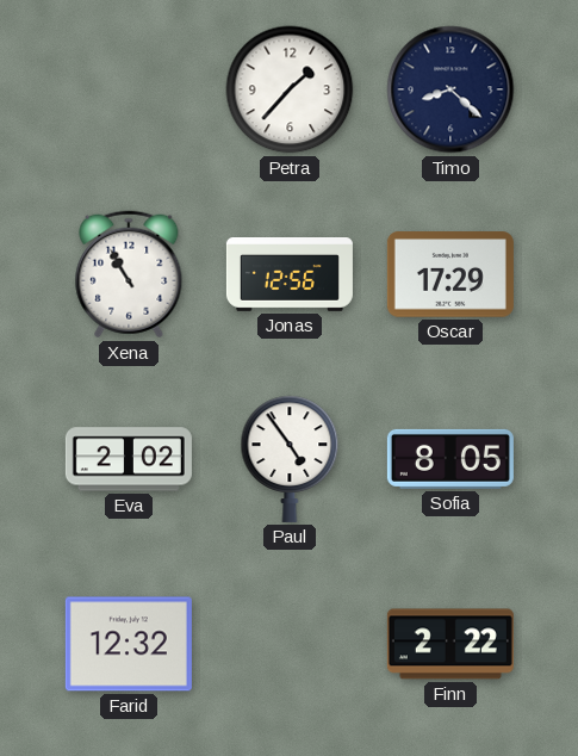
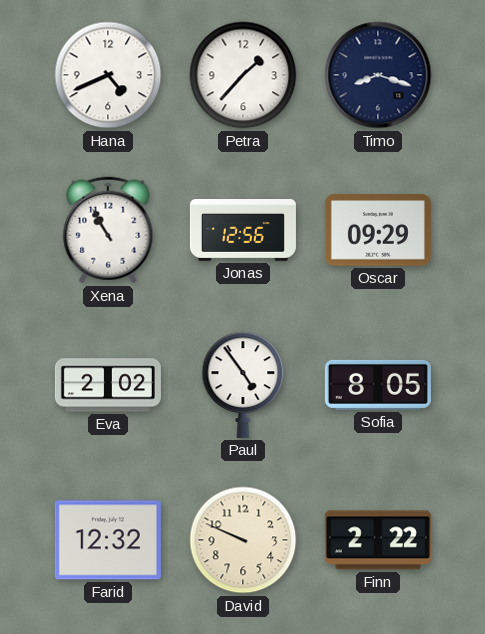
Hana: none -> 4:41 (108, 75)
Timo: 8:22 -> 8:18 (378, 75)
Oscar: 17:29 -> 09:29 (378, 230)
David: none -> 9:49 (243, 540)
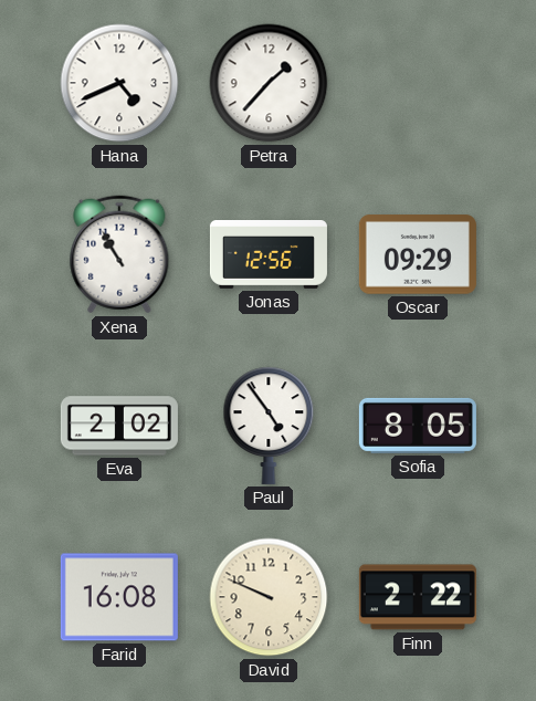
Timo: 8:18 -> none (378, 75)
Farid: 12:32 -> 16:08 (119, 597)
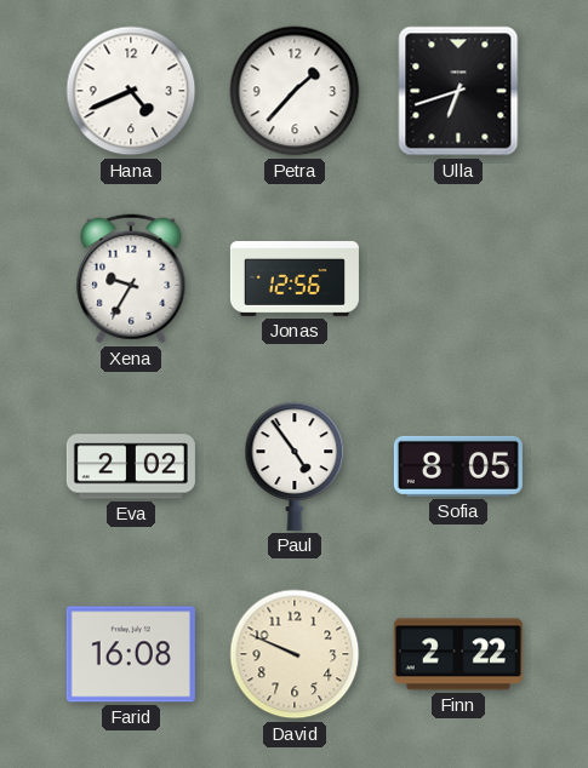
Ulla: none -> 6:42 (458, 91)
Xena: 10:55 -> 9:35 (131, 279)
Oscar: 09:29 -> none (418, 254)
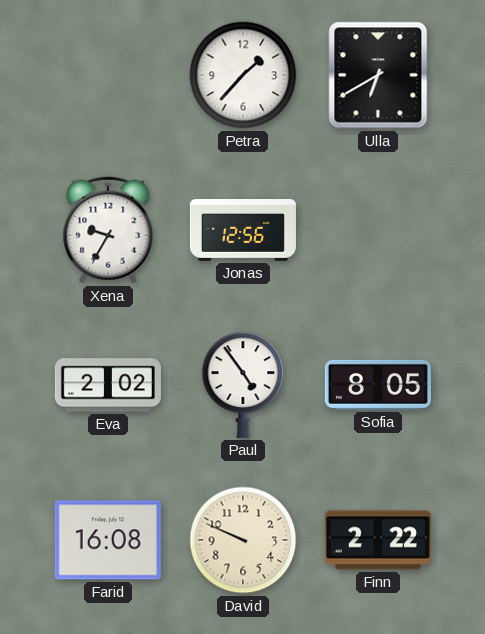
Hana: 4:41 -> none (131, 91)
Ulla: 6:42 -> 6:40 (378, 75)
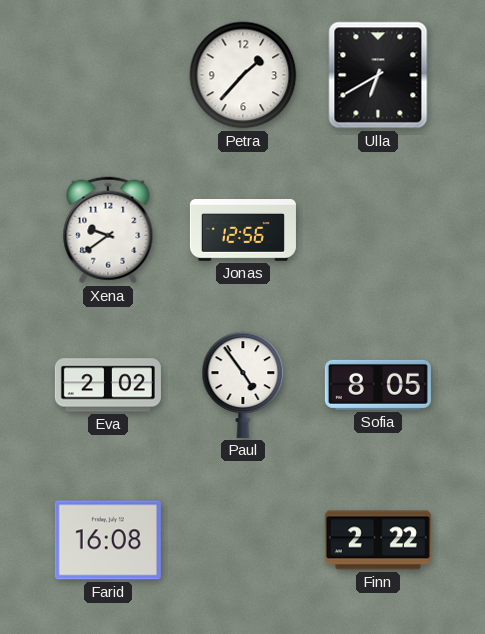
Xena: 9:35 -> 9:39 (108, 230)
David: 9:49 -> none (243, 540)
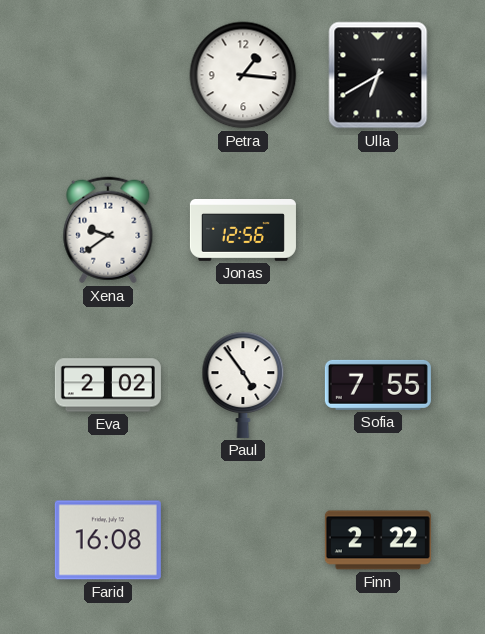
Petra: 1:37 -> 1:16 (243, 75)
Sofia: 8:05 -> 7:55 (378, 385)
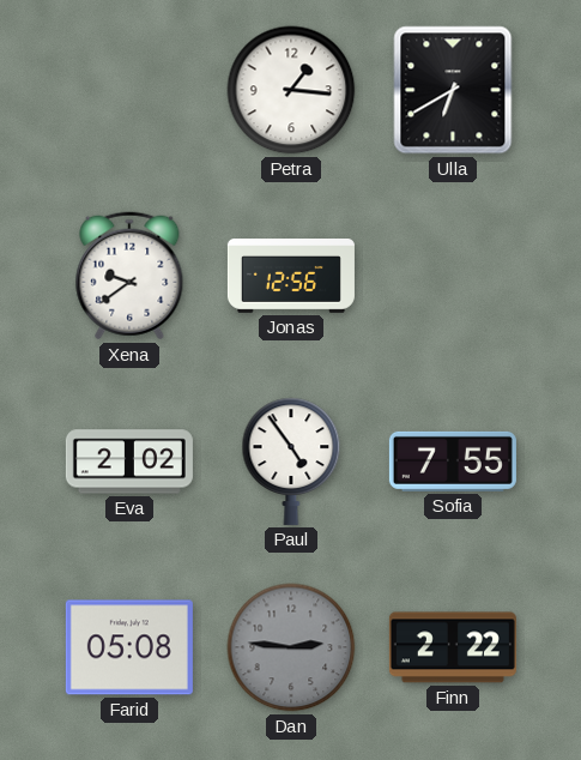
Farid: 16:08 -> 05:08 (129, 647)
Dan: none -> 2:46 (291, 647)
